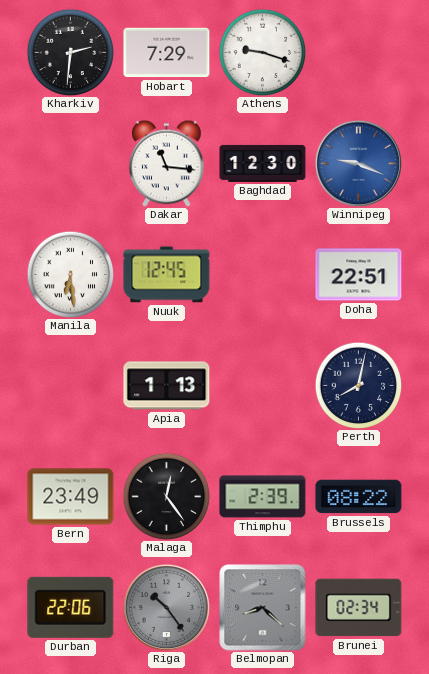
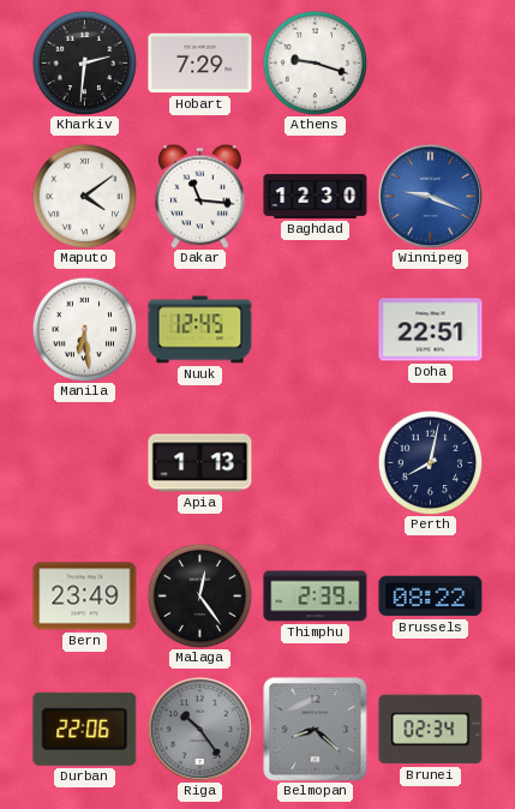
Maputo: none -> 4:09 (84, 196)
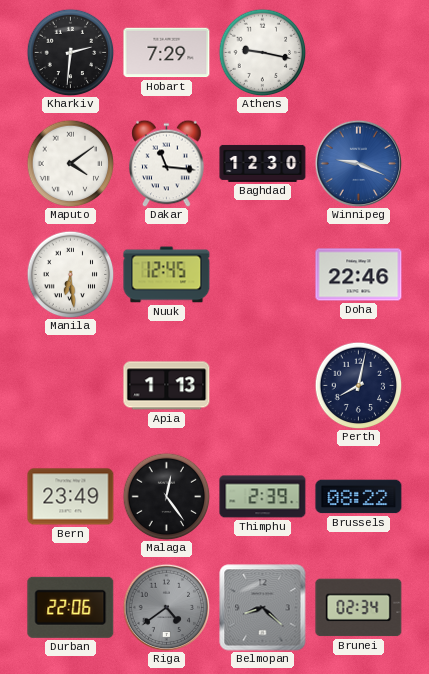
Athens: 9:18 -> 9:17 (262, 52)
Doha: 22:51 -> 22:46 (359, 275)
Riga: 10:24 -> 4:39 (166, 607)
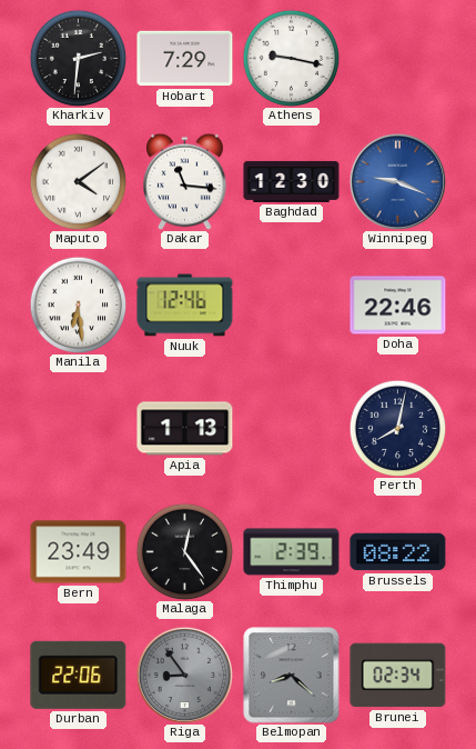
Nuuk: 12:45 -> 12:46 (185, 306)
Riga: 4:39 -> 8:54 (184, 675)
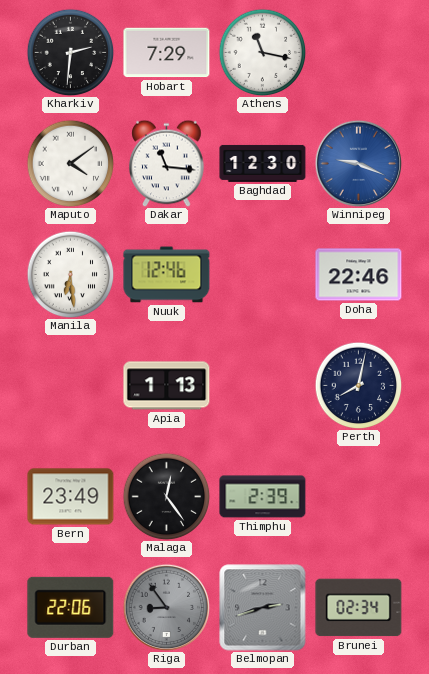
Athens: 9:17 -> 11:17 (262, 52)
Brussels: 08:22 -> none (398, 552)
Belmopan: 8:22 -> 2:42 (263, 608)
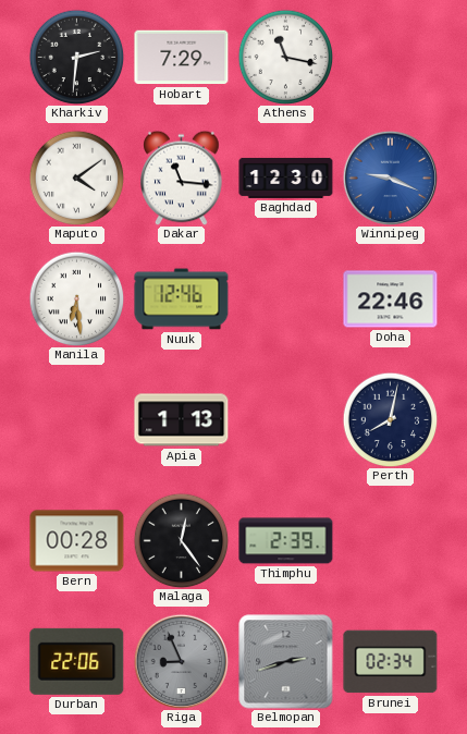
Bern: 23:49 -> 00:28 (77, 541)
Riga: 8:54 -> 8:56 (181, 661)
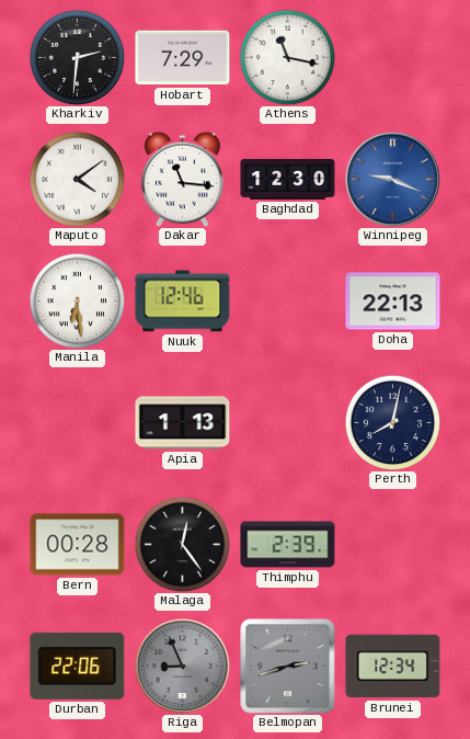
Doha: 22:46 -> 22:13 (393, 302)
Brunei: 02:34 -> 12:34 (393, 667)
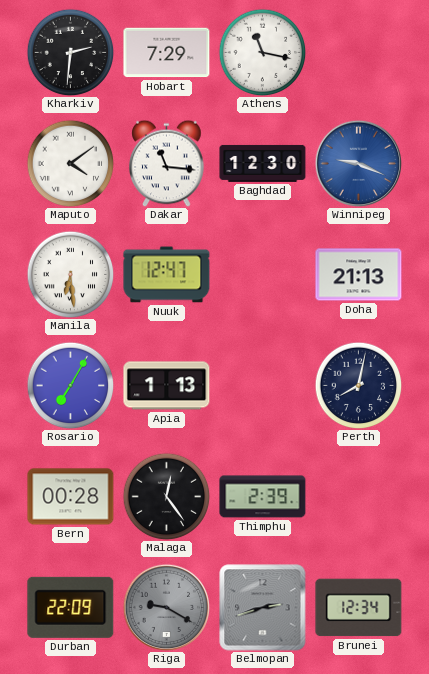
Nuuk: 12:46 -> 12:47 (167, 275)
Doha: 22:13 -> 21:13 (359, 275)
Rosario: none -> 7:05 (70, 385)
Durban: 22:06 -> 22:09 (71, 607)
Riga: 8:56 -> 9:20 (166, 607)
